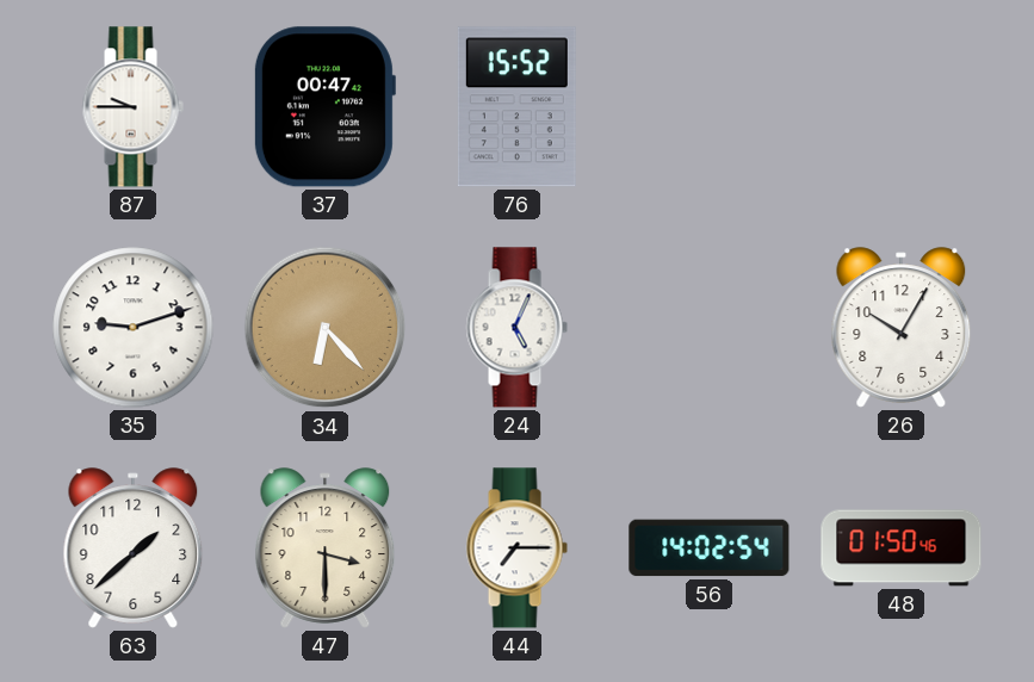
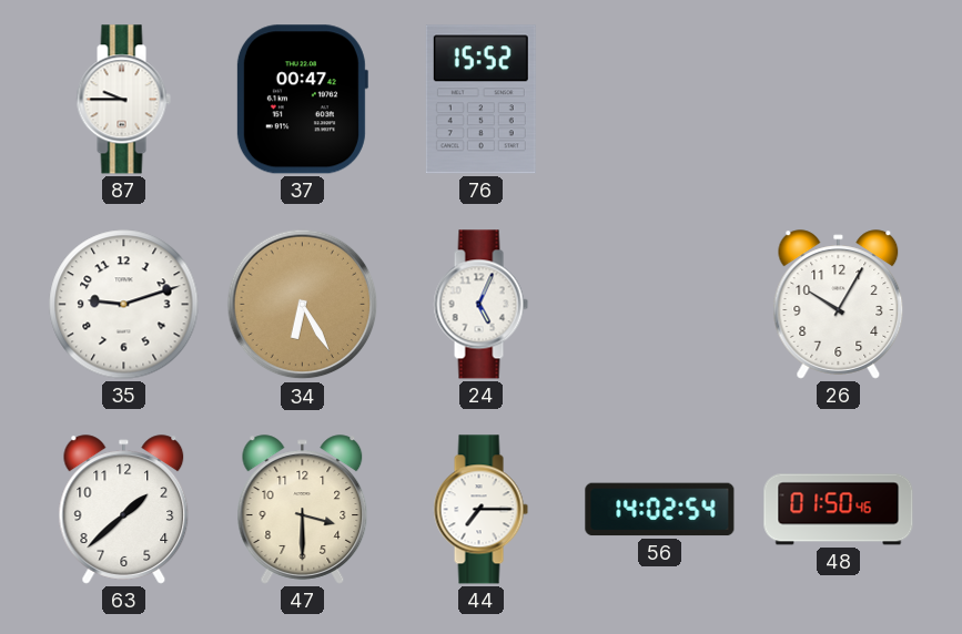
34: 6:23 -> 6:25 (303, 305)
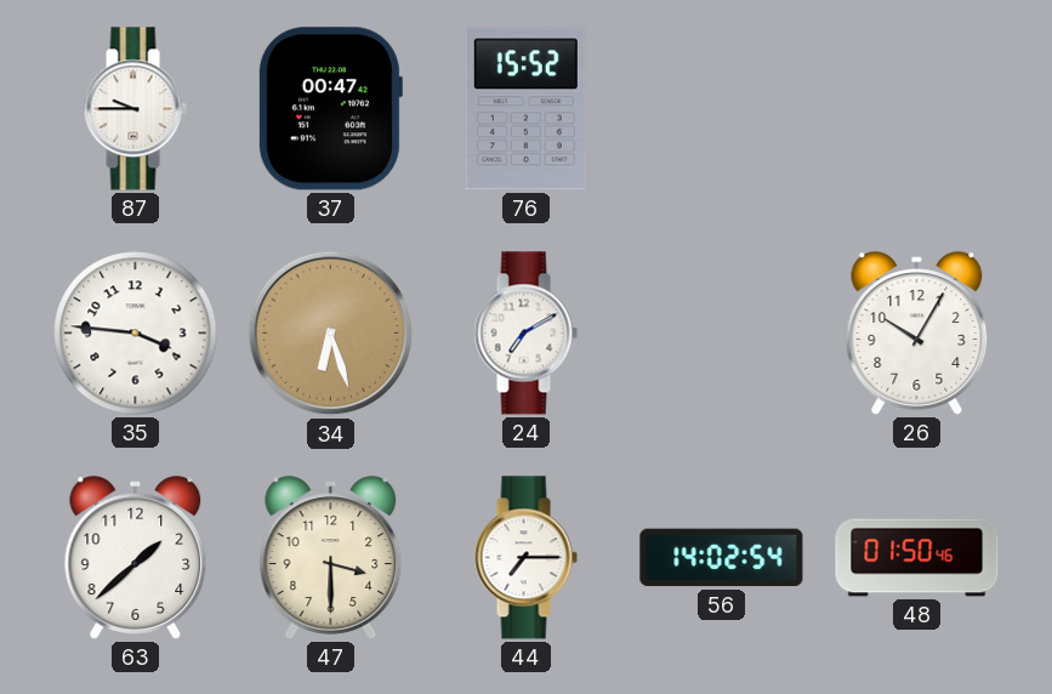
35: 9:12 -> 3:46 (136, 334)
34: 6:25 -> 6:27 (331, 334)
24: 5:04 -> 7:10 (525, 334)
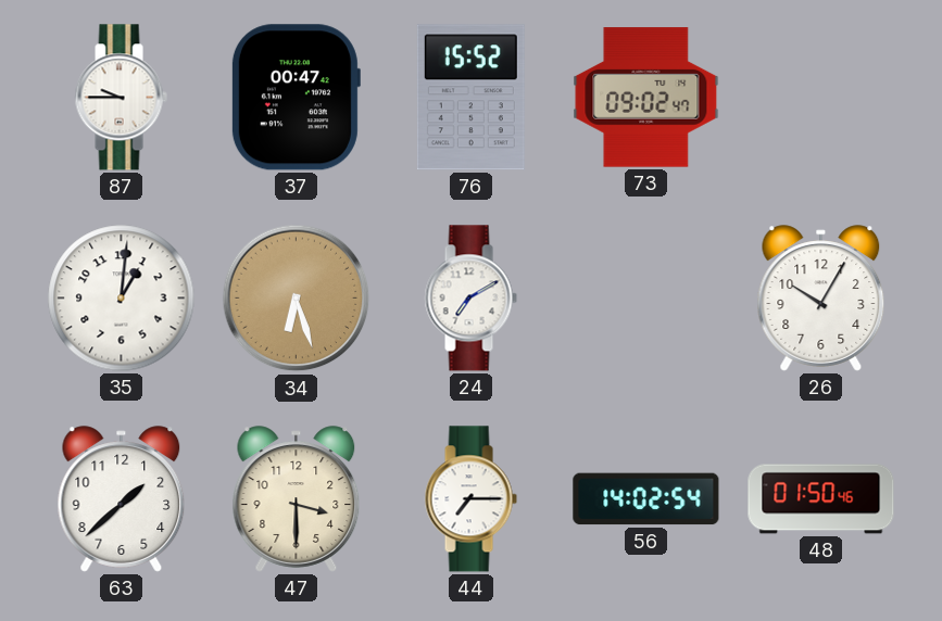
73: none -> 09:02 (646, 98)
35: 3:46 -> 1:01 (122, 299)
